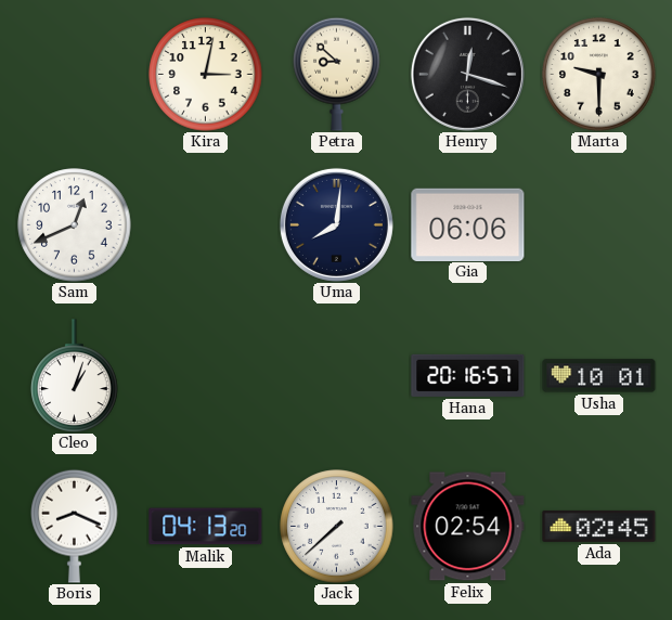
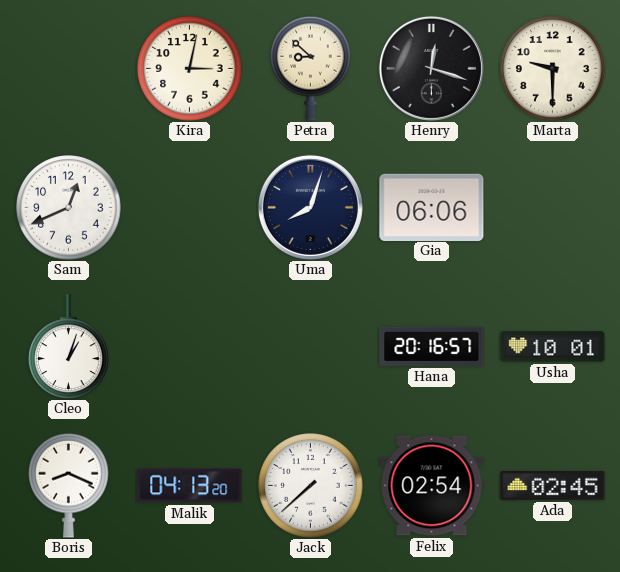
Uma: 8:01 -> 8:03 (310, 207)
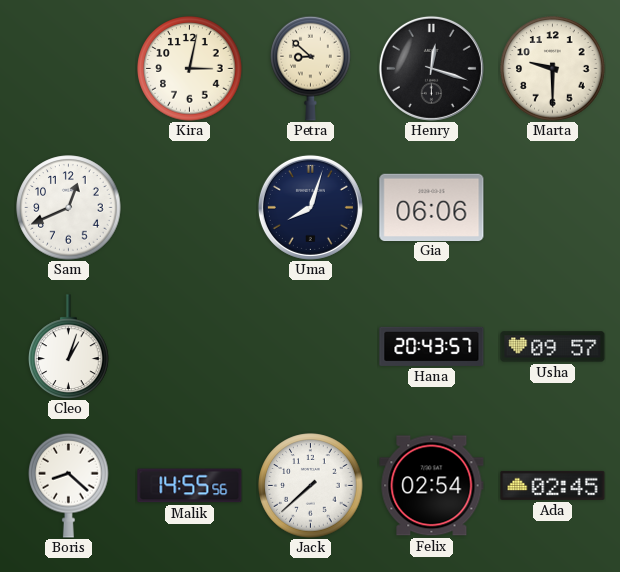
Hana: 20:16 -> 20:43 (432, 346)
Usha: 10:01 -> 09:57 (553, 347)
Boris: 8:19 -> 8:22 (69, 485)
Malik: 04:13 -> 14:55 (190, 486)
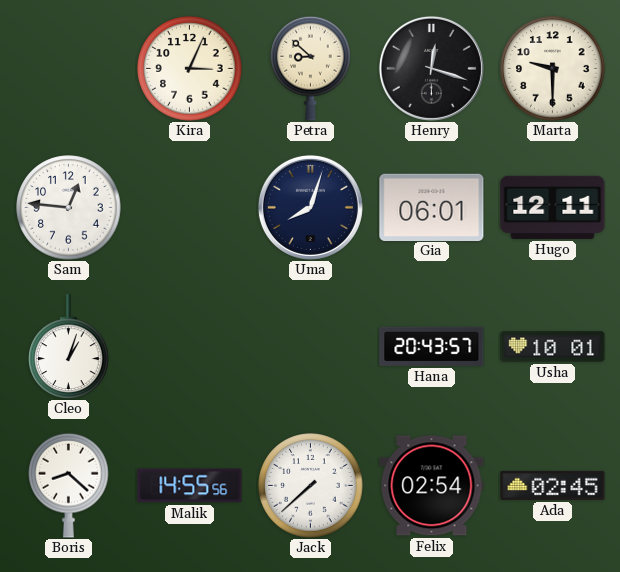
Kira: 3:02 -> 3:04 (190, 69)
Sam: 12:41 -> 12:46 (69, 208)
Gia: 06:06 -> 06:01 (432, 207)
Hugo: none -> 12:11 (553, 207)
Usha: 09:57 -> 10:01 (553, 347)
